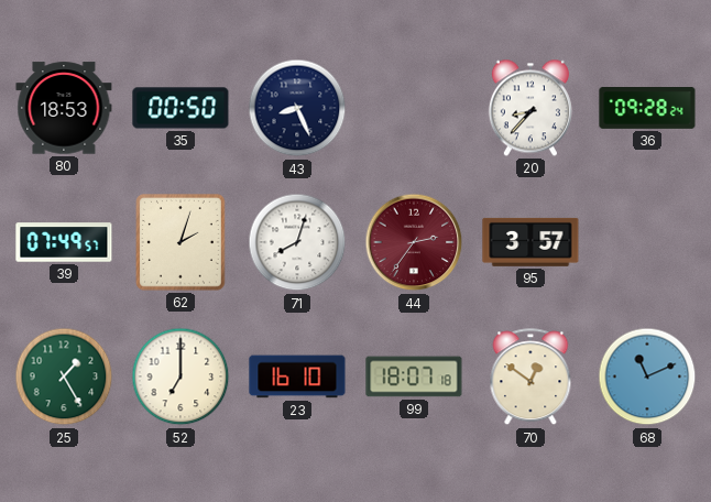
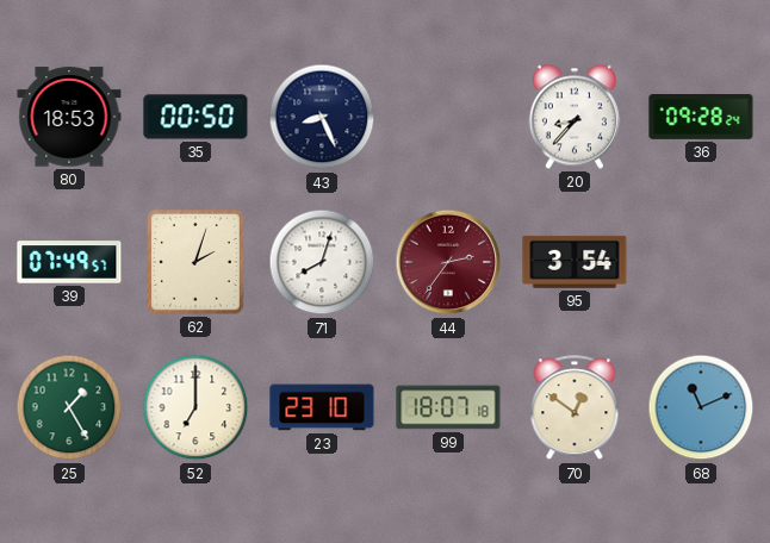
95: 3:57 -> 3:54 (575, 262)
23: 16:10 -> 23:10 (322, 407)
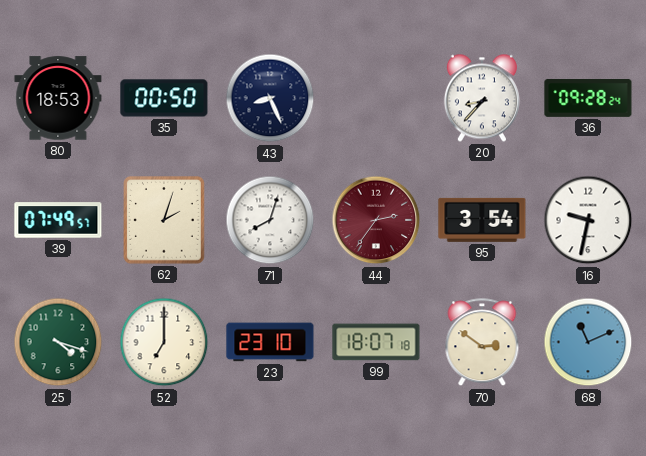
16: none -> 9:32 (588, 220)
25: 1:25 -> 4:18 (58, 342)
70: 12:51 -> 2:51 (482, 343)
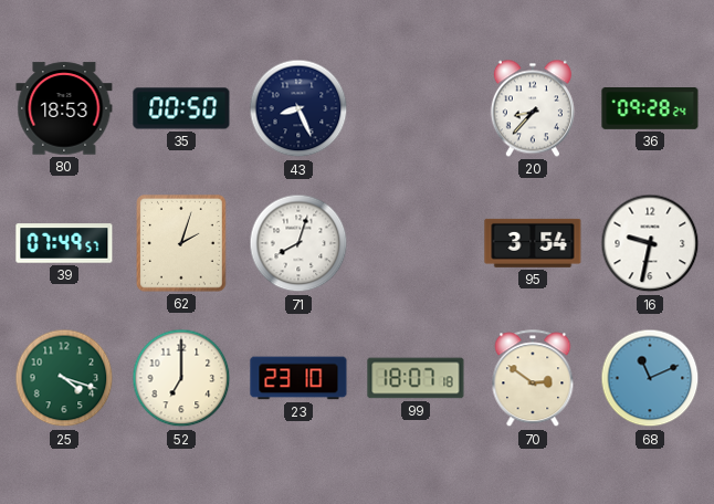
44: 2:36 -> none (376, 220)
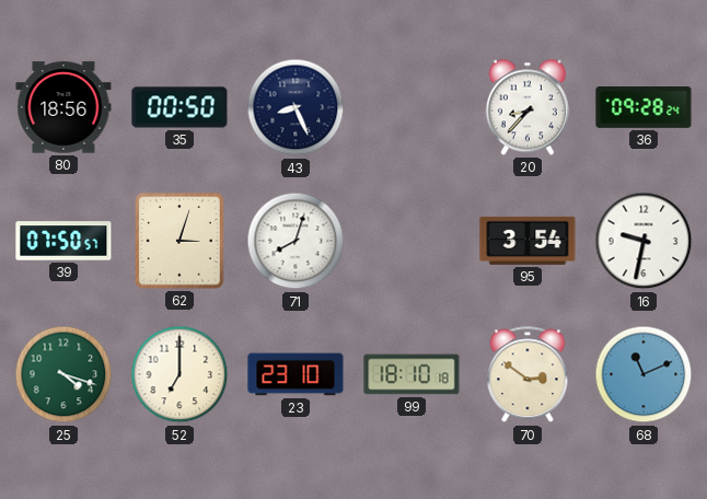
80: 18:53 -> 18:56 (63, 107)
39: 07:49 -> 07:50 (63, 241)
62: 2:03 -> 3:03 (181, 242)
99: 18:07 -> 18:10 (412, 374)
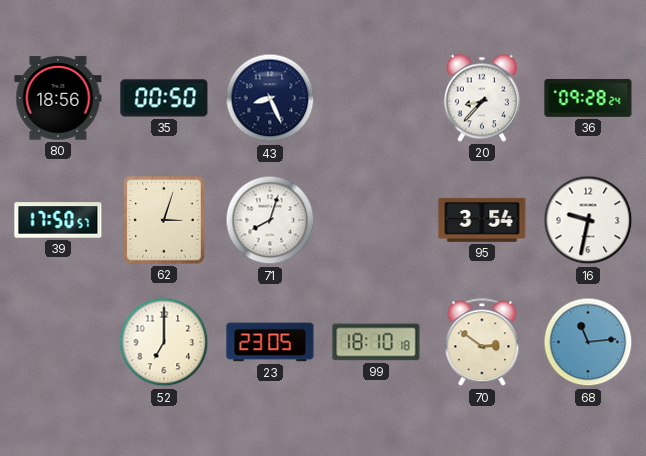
39: 07:50 -> 17:50 (58, 220)
25: 4:18 -> none (63, 374)
23: 23:10 -> 23:05 (270, 342)
68: 11:11 -> 11:14 (588, 342)
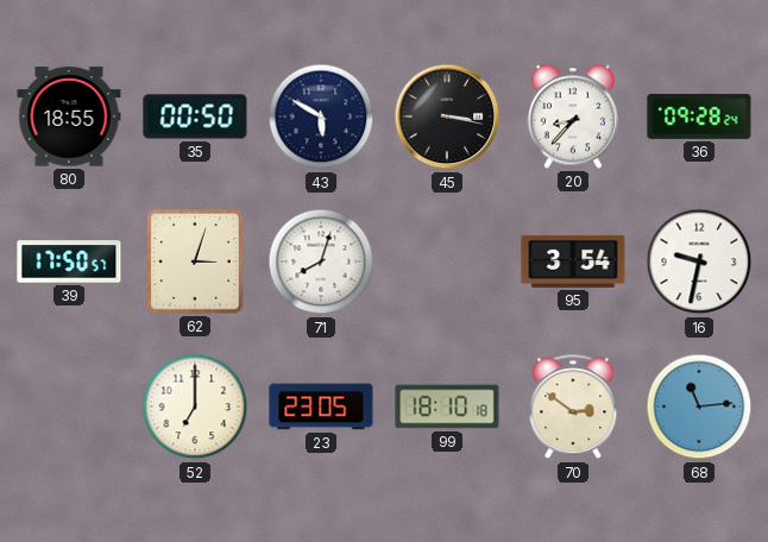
80: 18:56 -> 18:55 (69, 116)
43: 8:26 -> 5:50 (321, 116)
45: none -> 3:17 (447, 116)
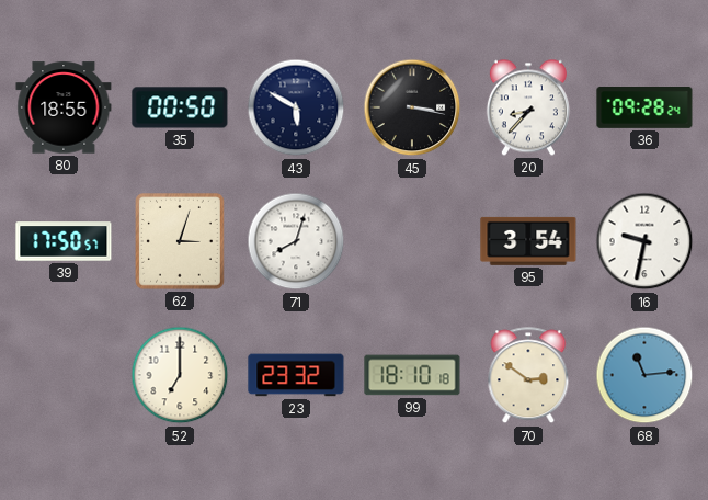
23: 23:05 -> 23:32 (296, 375)
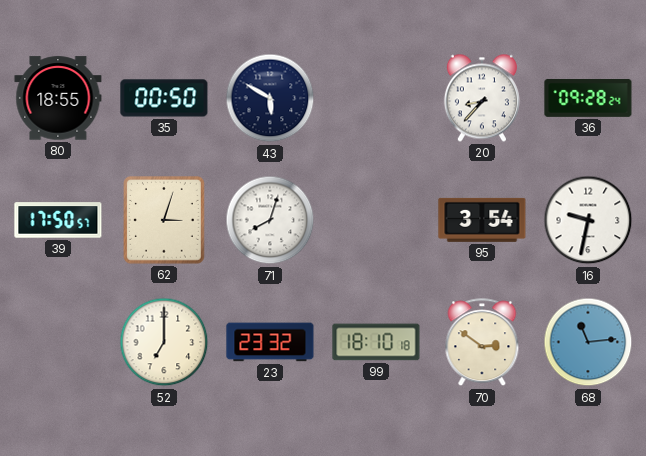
45: 3:17 -> none (412, 107)
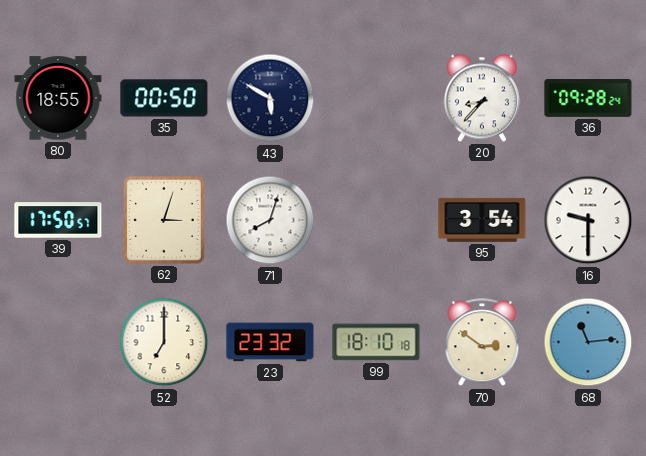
16: 9:32 -> 9:30 (588, 220)
